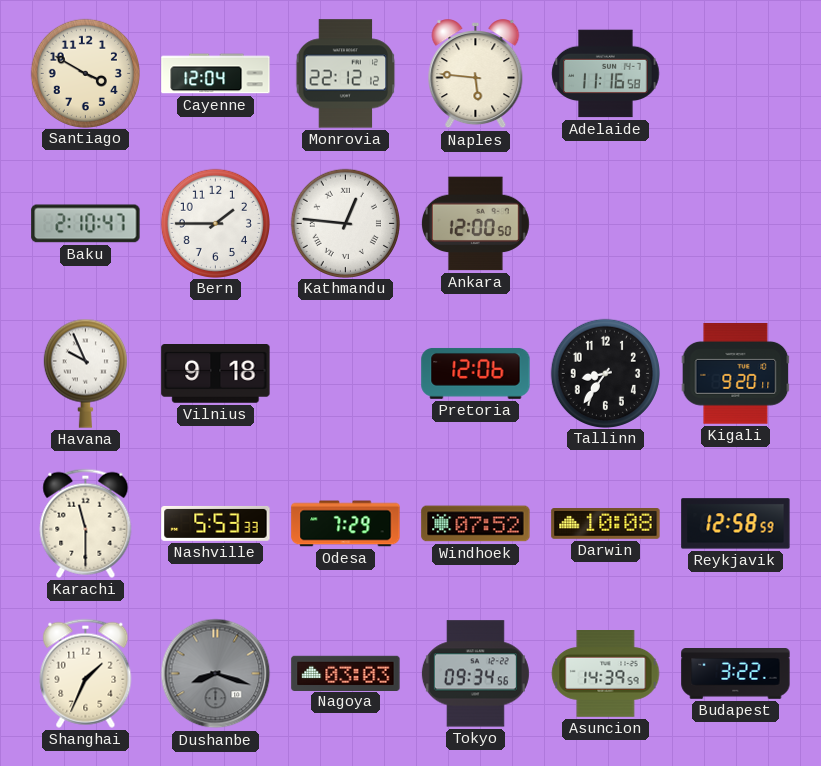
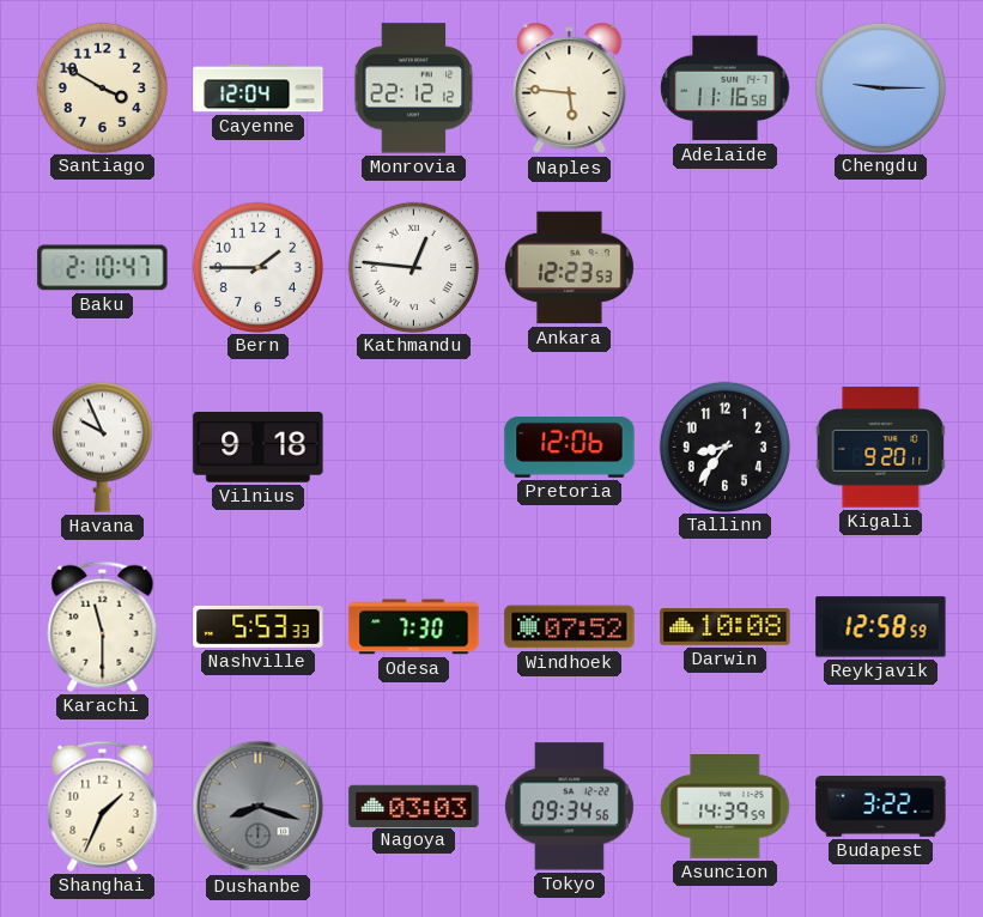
Chengdu: none -> 9:15 (880, 87)
Ankara: 12:00 -> 12:23 (569, 268)
Odesa: 7:29 -> 7:30 (414, 627)
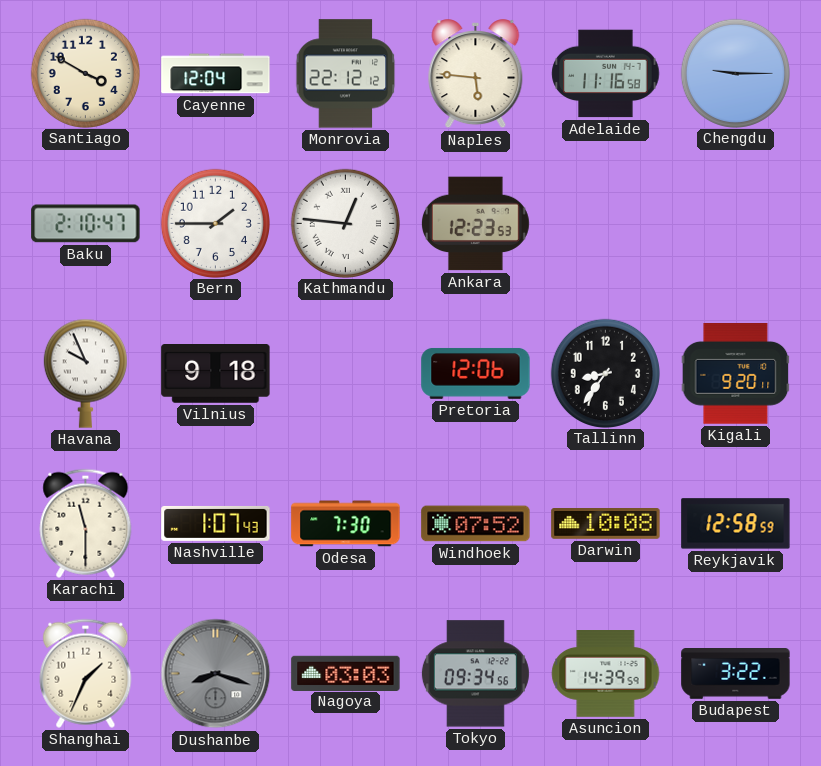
Nashville: 5:53 -> 1:07 (216, 523)
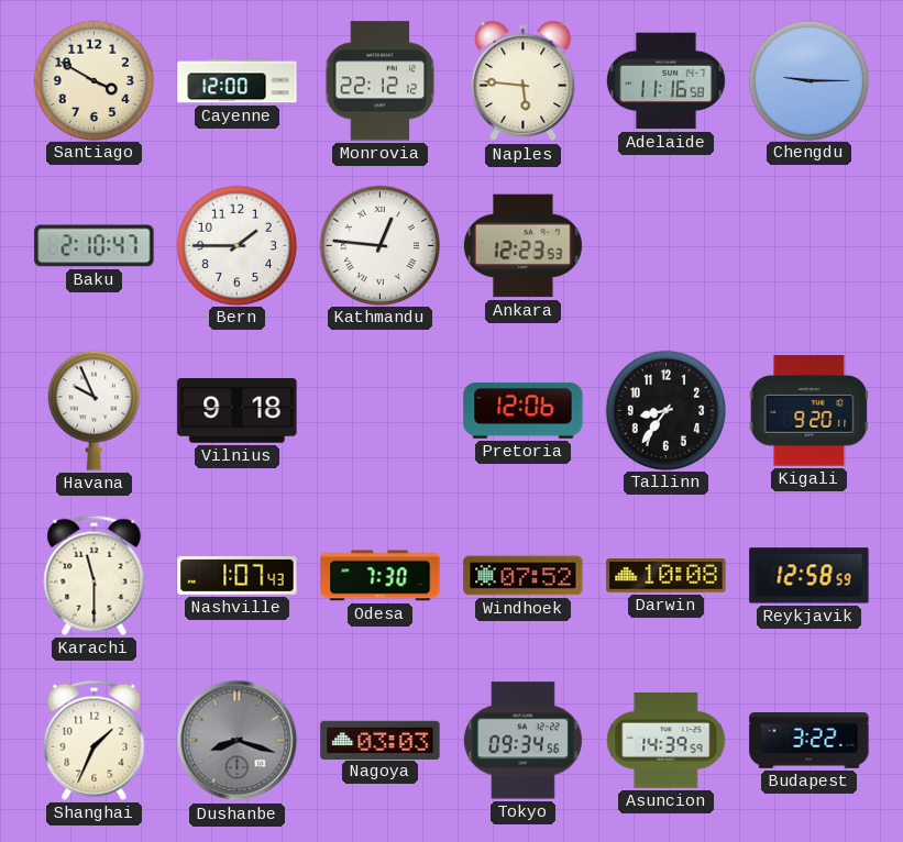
Cayenne: 12:04 -> 12:00 (238, 81)
